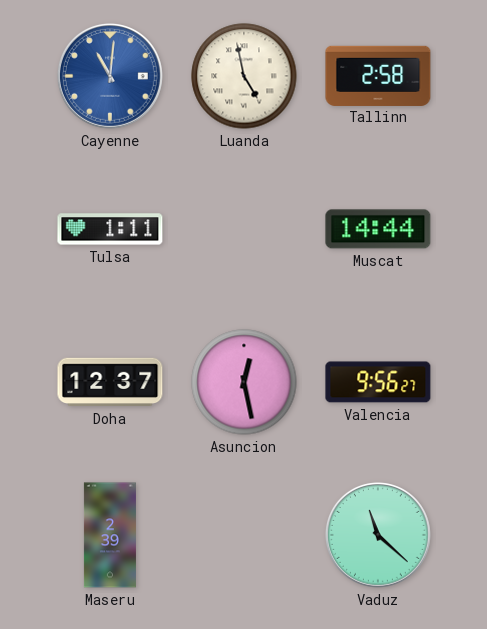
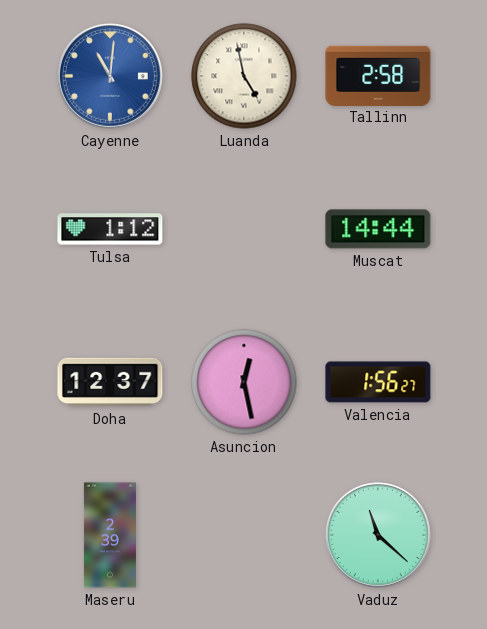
Tulsa: 1:11 -> 1:12 (110, 229)
Valencia: 9:56 -> 1:56 (378, 382)
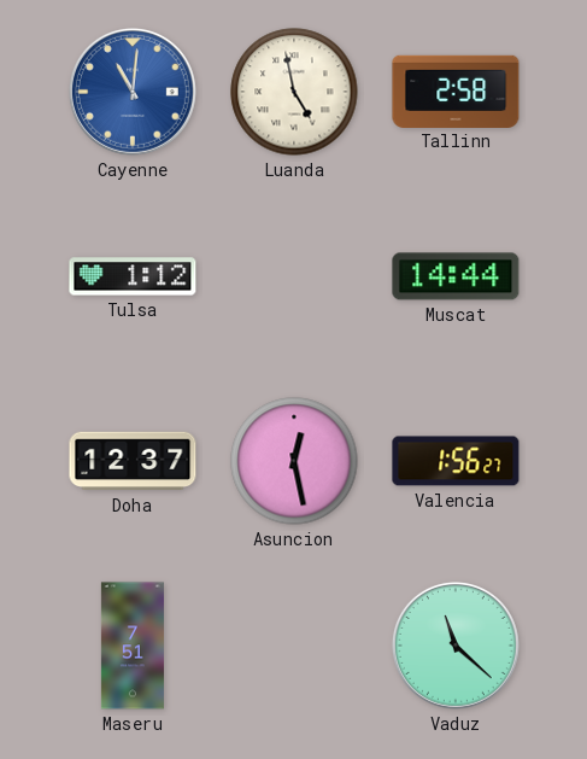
Maseru: 2:39 -> 7:51 (133, 646)
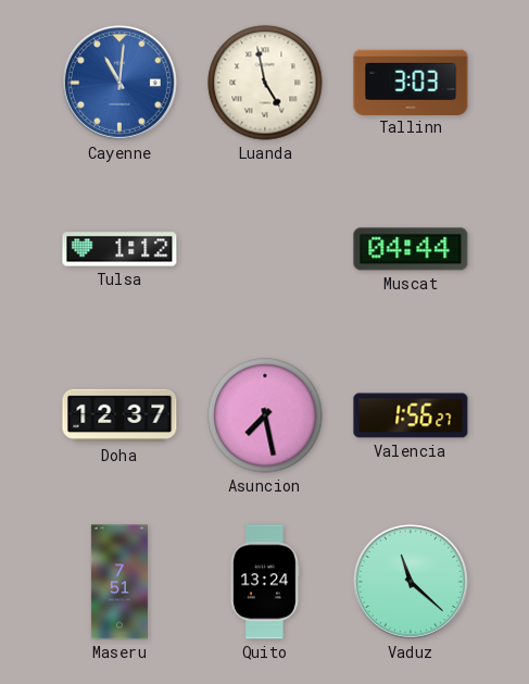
Tallinn: 2:58 -> 3:03 (411, 82)
Muscat: 14:44 -> 04:44 (411, 249)
Asuncion: 12:28 -> 7:28 (265, 415)
Quito: none -> 13:24 (265, 582)
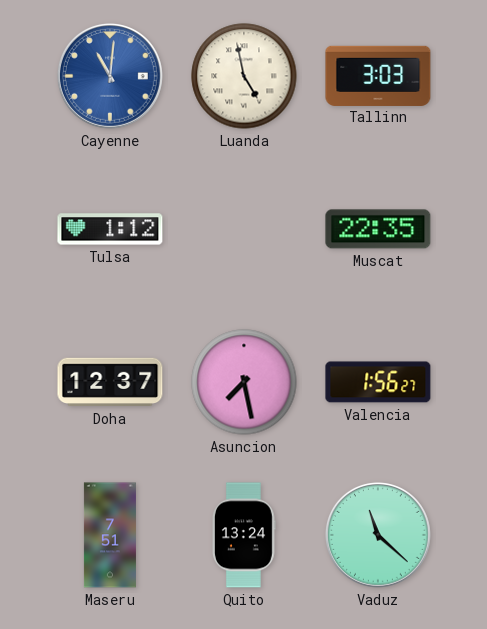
Muscat: 04:44 -> 22:35 (378, 229)
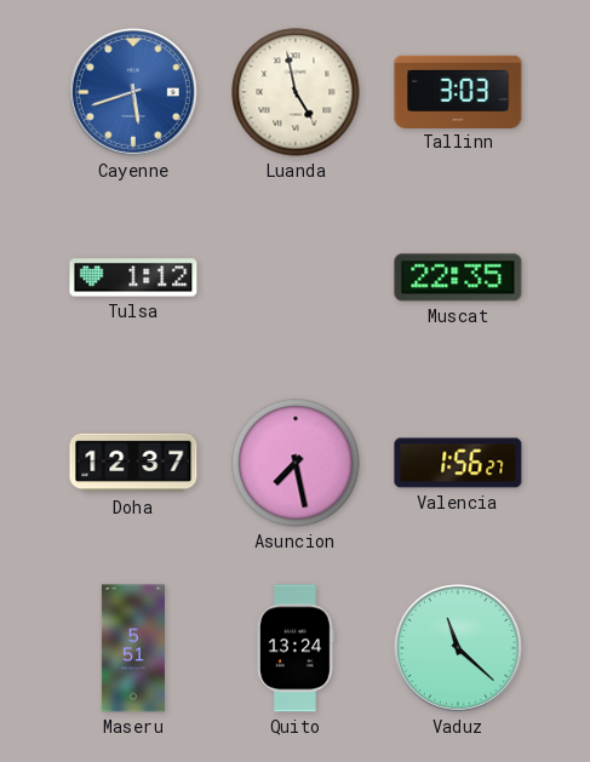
Cayenne: 11:01 -> 5:42 (133, 92)
Maseru: 7:51 -> 5:51 (133, 648)
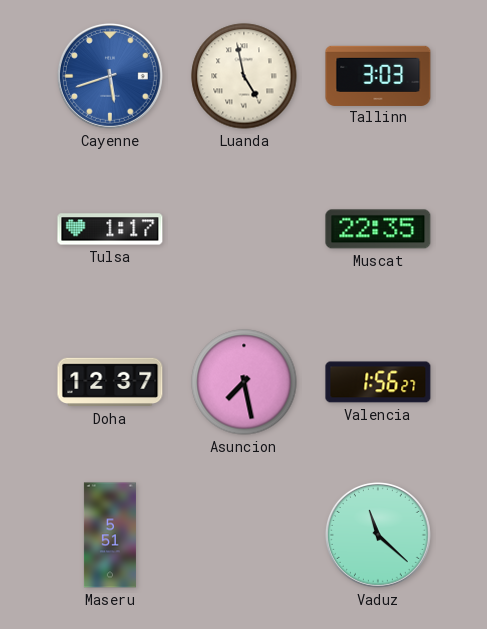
Tulsa: 1:12 -> 1:17 (110, 229)
Quito: 13:24 -> none (296, 648)
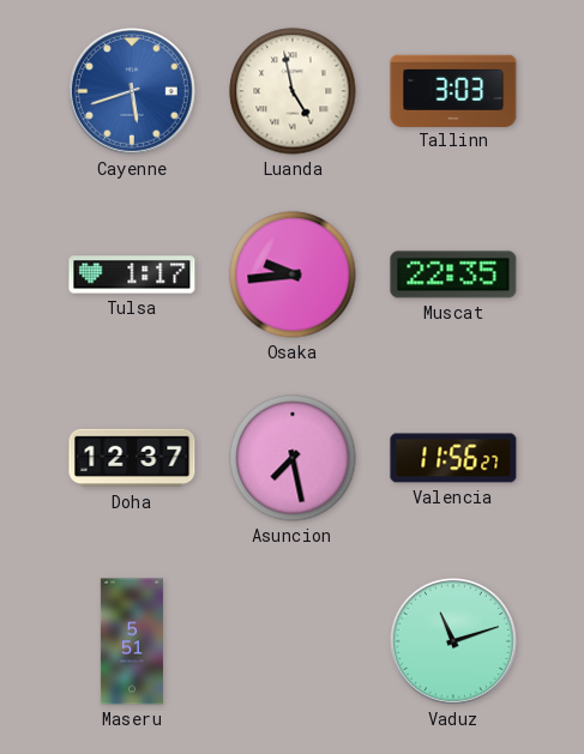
Osaka: none -> 9:44 (293, 275)
Valencia: 1:56 -> 11:56 (453, 458)
Vaduz: 11:22 -> 11:12 (453, 641)
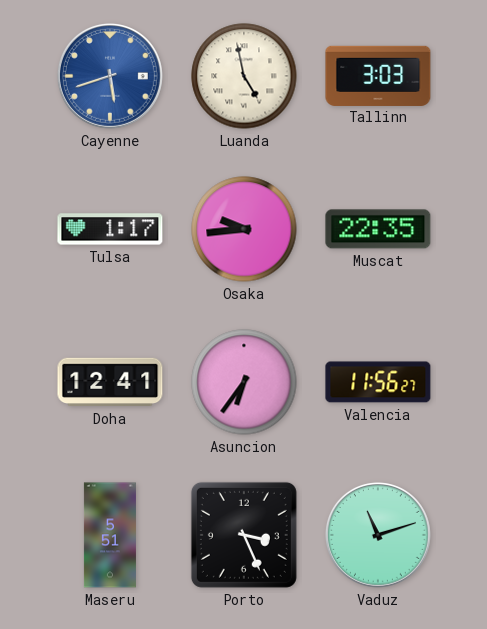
Doha: 12:37 -> 12:41 (110, 382)
Asuncion: 7:28 -> 6:36 (244, 382)
Porto: none -> 3:26 (244, 535)
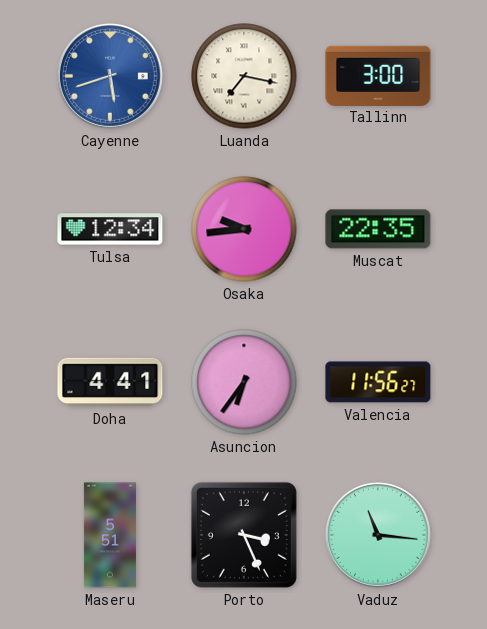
Luanda: 4:58 -> 7:17 (244, 76)
Tallinn: 3:03 -> 3:00 (378, 75)
Tulsa: 1:17 -> 12:34 (110, 229)
Doha: 12:41 -> 4:41 (110, 382)
Vaduz: 11:12 -> 11:16 (378, 535)
